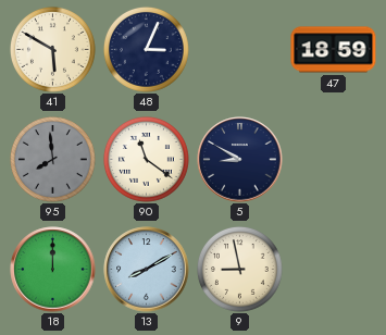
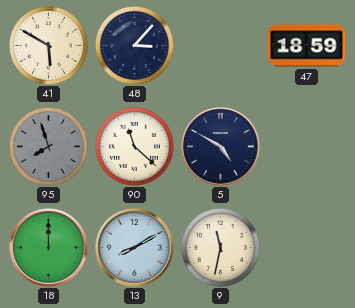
48: 3:04 -> 3:07 (134, 45)
95: 7:59 -> 7:57 (48, 146)
90: 11:21 -> 11:22 (134, 146)
5: 8:50 -> 4:50 (221, 147)
9: 8:58 -> 11:32 (220, 247)
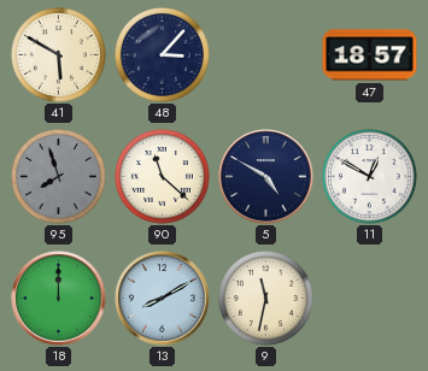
47: 18:59 -> 18:57 (370, 55)
11: none -> 12:50 (369, 176)
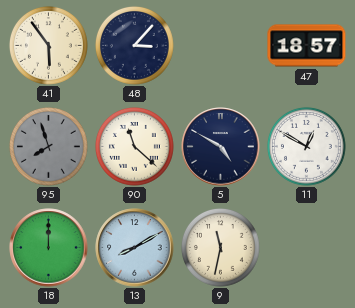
41: 5:50 -> 5:54 (48, 45)
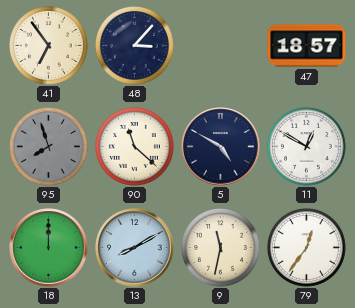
41: 5:54 -> 6:54 (48, 45)
79: none -> 12:36 (306, 247)
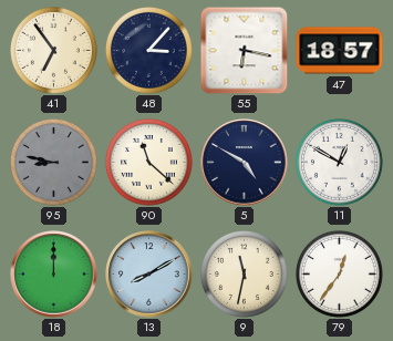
55: none -> 6:17 (244, 50)
95: 7:57 -> 8:47 (53, 162)
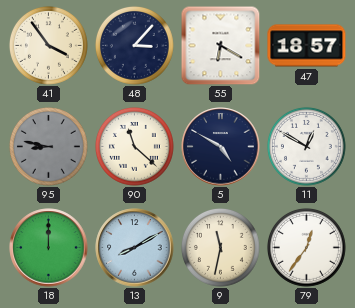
41: 6:54 -> 3:54 (48, 45)
55: 6:17 -> 6:20 (220, 45)
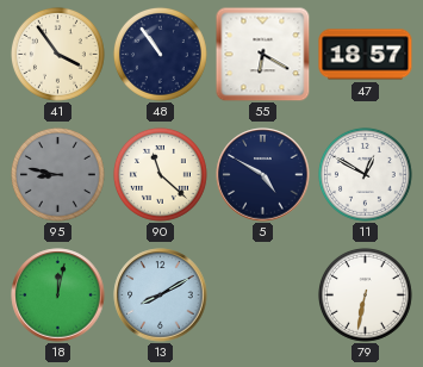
48: 3:07 -> 10:54 (160, 54)
18: 12:00 -> 12:02 (58, 296)
9: 11:32 -> none (220, 247)
79: 12:36 -> 6:32 (365, 294)
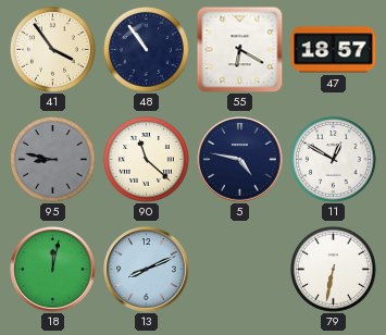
5: 4:50 -> 4:47 (240, 160)
13: 8:10 -> 8:11 (147, 270)
